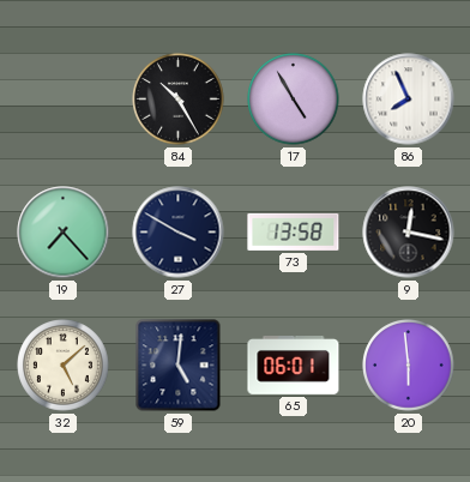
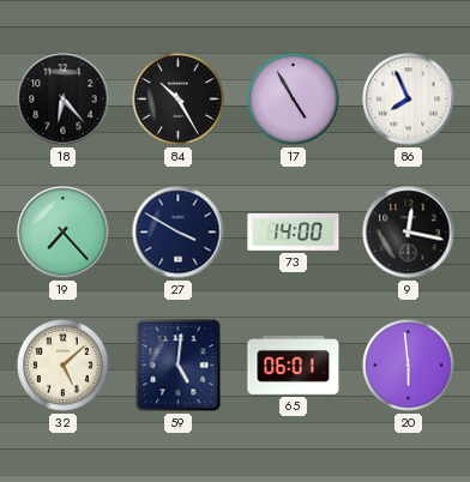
18: none -> 6:23 (64, 100)
73: 13:58 -> 14:00 (294, 231)
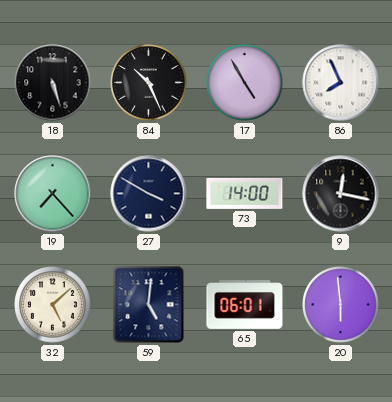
18: 6:23 -> 5:27 (53, 83)
84: 10:25 -> 10:26 (149, 83)
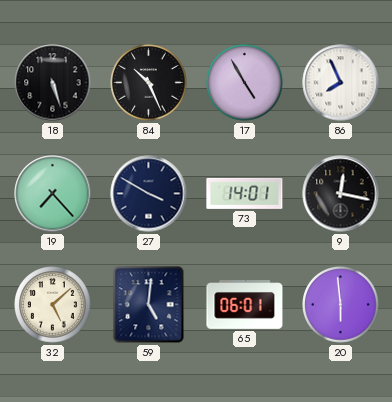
73: 14:00 -> 14:01 (245, 193)
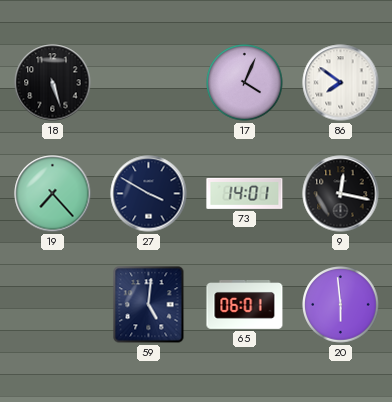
84: 10:26 -> none (149, 83)
17: 4:55 -> 4:04 (245, 83)
86: 7:56 -> 7:51 (341, 83)
32: 5:08 -> none (53, 305)
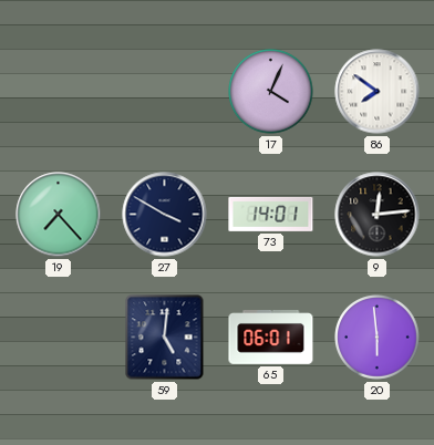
18: 5:27 -> none (53, 83)
9: 12:17 -> 12:14 (378, 215)
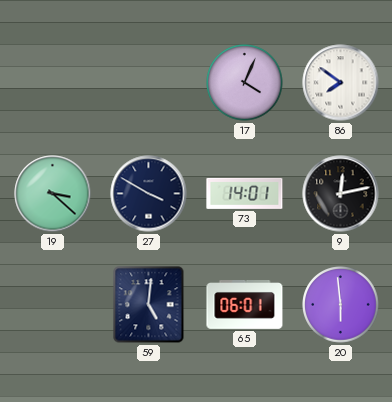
19: 7:23 -> 3:22 (53, 194)
9: 12:14 -> 12:13 (341, 194)
